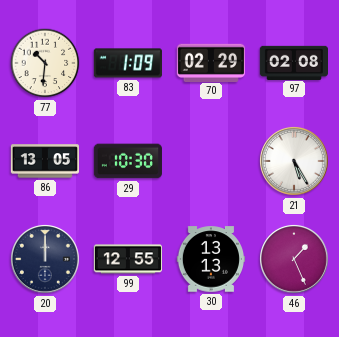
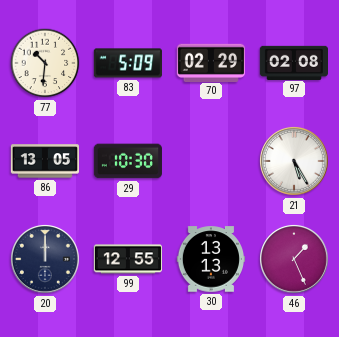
83: 1:09 -> 5:09 (128, 63)
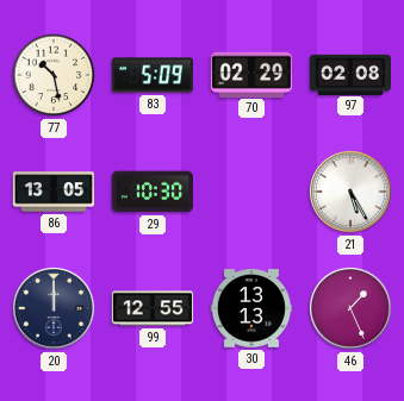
77: 10:31 -> 10:28 (54, 75)
